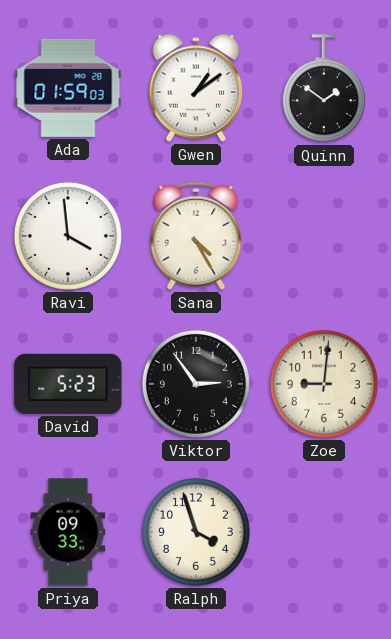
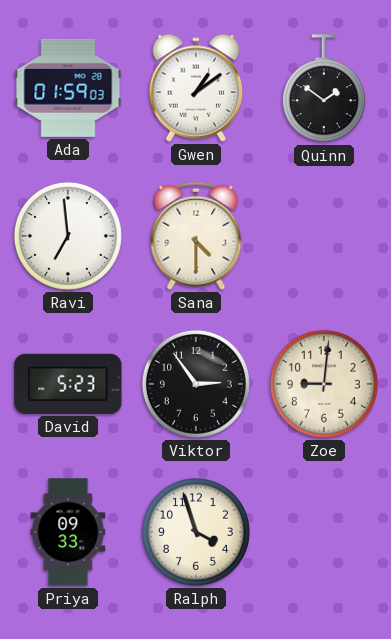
Ravi: 3:59 -> 6:59 (68, 236)
Sana: 4:25 -> 4:30 (196, 236)
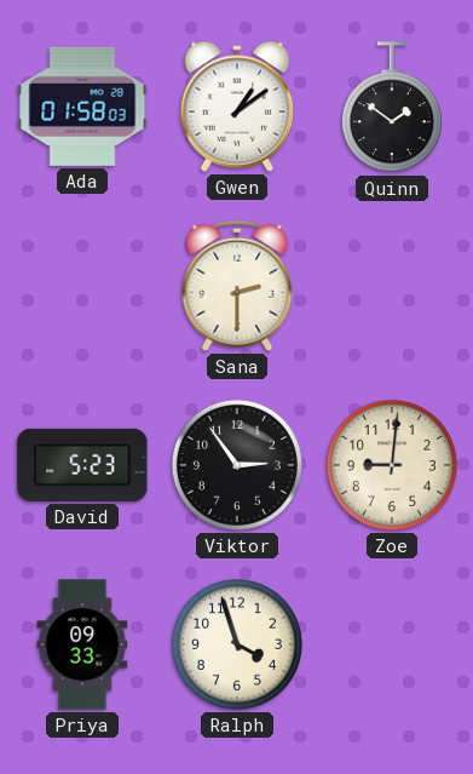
Ada: 01:59 -> 01:58 (82, 107)
Ravi: 6:59 -> none (68, 236)
Sana: 4:30 -> 2:30 (237, 286)
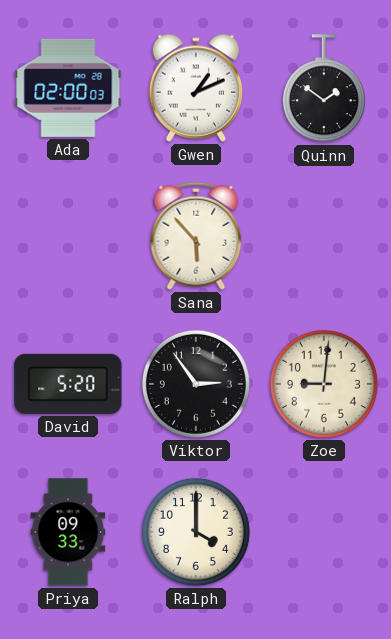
Ada: 01:58 -> 02:00 (68, 88)
Gwen: 1:09 -> 1:11 (196, 88)
Sana: 2:30 -> 5:53 (196, 236)
David: 5:23 -> 5:20 (68, 384)
Ralph: 3:57 -> 4:00 (196, 532)
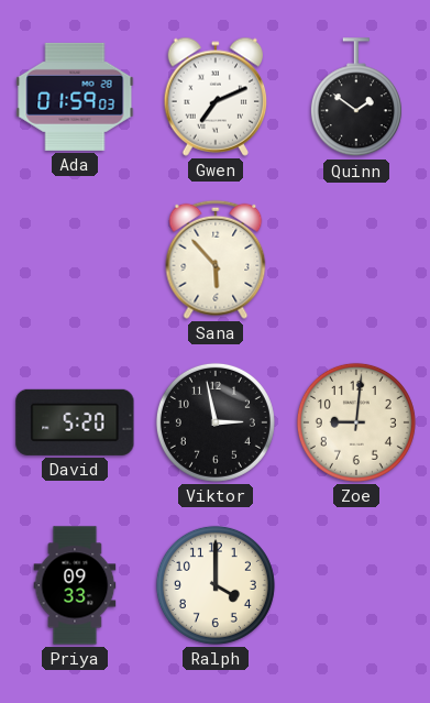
Ada: 02:00 -> 01:59 (75, 97)
Gwen: 1:11 -> 7:11 (216, 97)
Viktor: 2:54 -> 2:58 (216, 422)
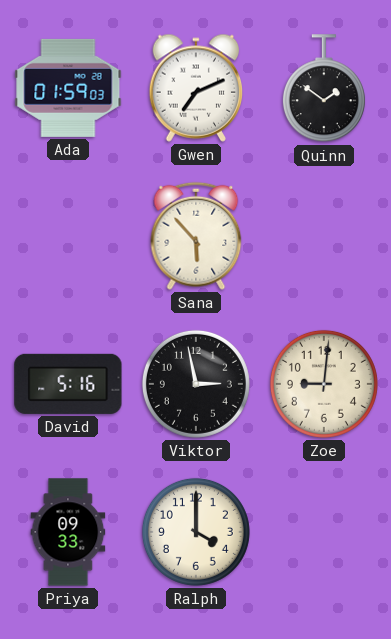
David: 5:20 -> 5:16 (68, 384)
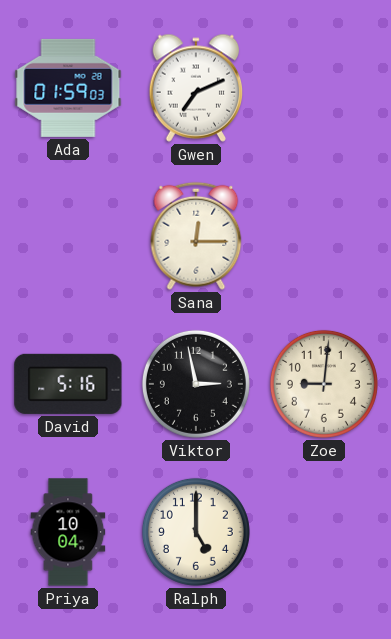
Quinn: 1:51 -> none (324, 89)
Sana: 5:53 -> 12:15 (196, 236)
Priya: 09:33 -> 10:04 (68, 532)
Ralph: 4:00 -> 5:00 (196, 532)
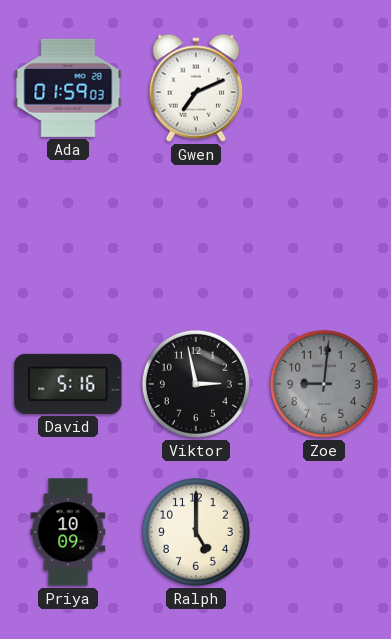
Sana: 12:15 -> none (196, 236)
Zoe dial: cream -> grey (324, 384)
Priya: 10:04 -> 10:09 (68, 532)
